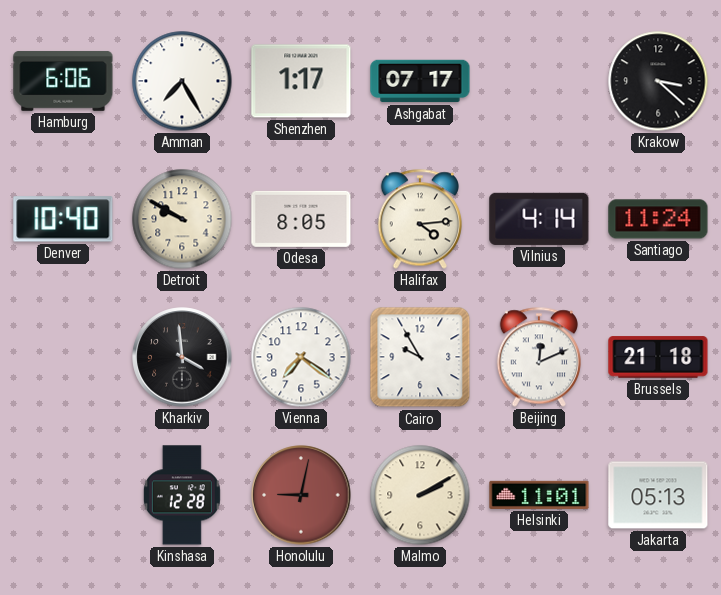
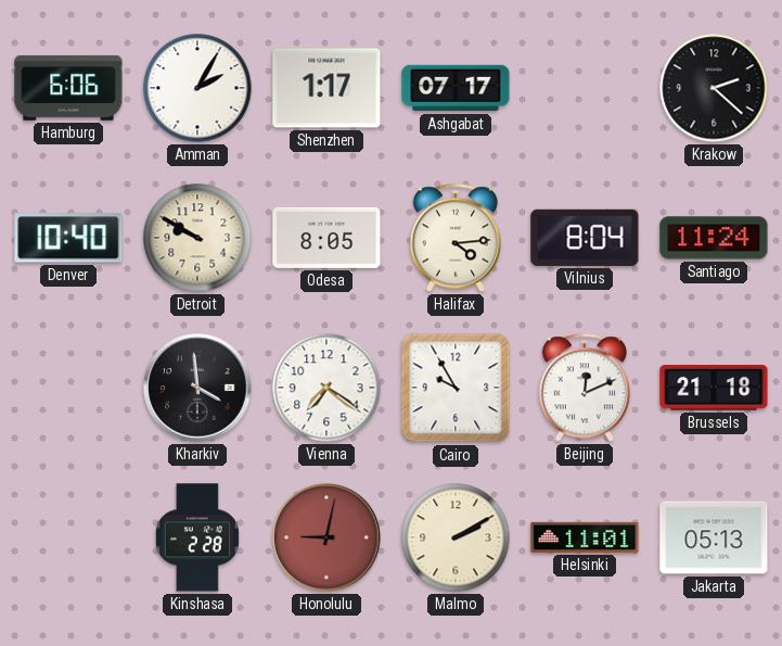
Amman: 7:25 -> 2:05 (197, 88)
Krakow: 3:22 -> 2:22 (714, 88)
Vilnius: 4:14 -> 8:04 (585, 238)
Kinshasa: 12:28 -> 2:28 (197, 537)
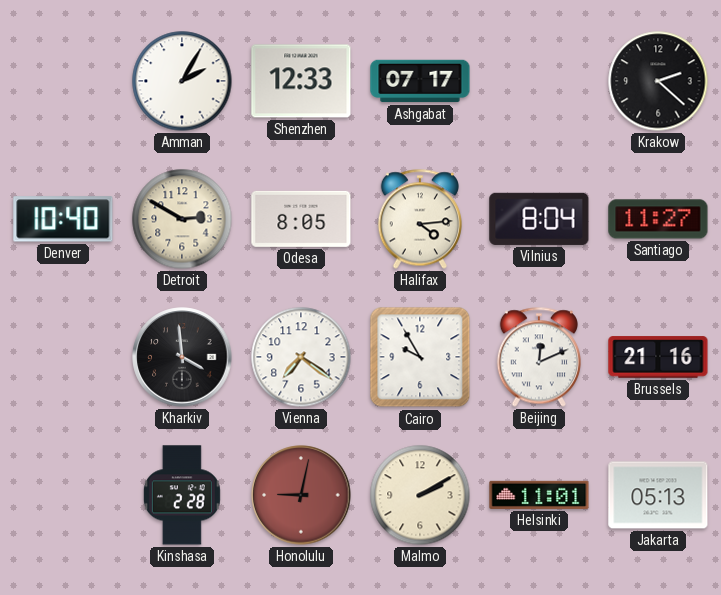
Hamburg: 6:06 -> none (68, 88)
Shenzhen: 1:17 -> 12:33 (301, 81)
Detroit: 9:50 -> 2:50 (182, 219)
Santiago: 11:24 -> 11:27 (658, 219)
Brussels: 21:18 -> 21:16 (658, 357)
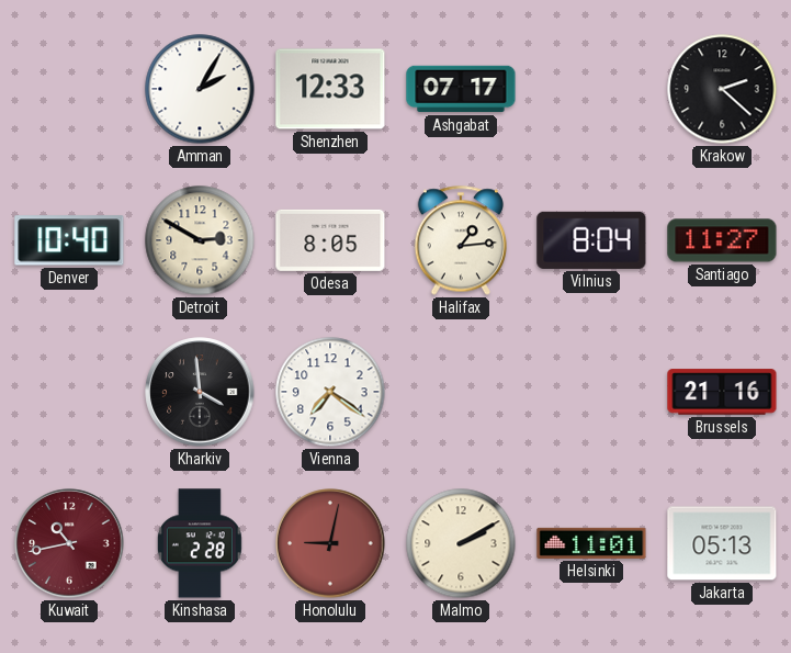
Halifax: 4:14 -> 1:14 (460, 240)
Cairo: 9:55 -> none (420, 357)
Beijing: 12:11 -> none (538, 357)
Kuwait: none -> 10:43 (69, 543)
